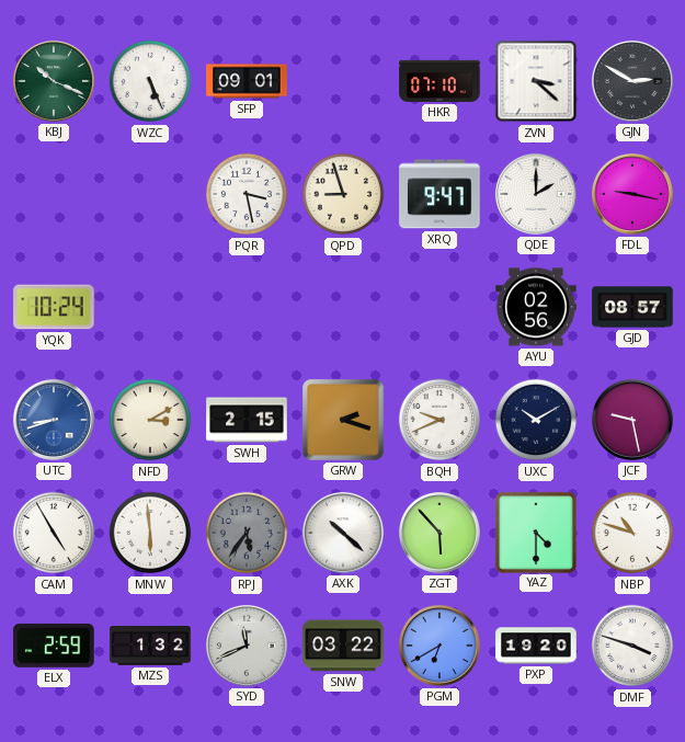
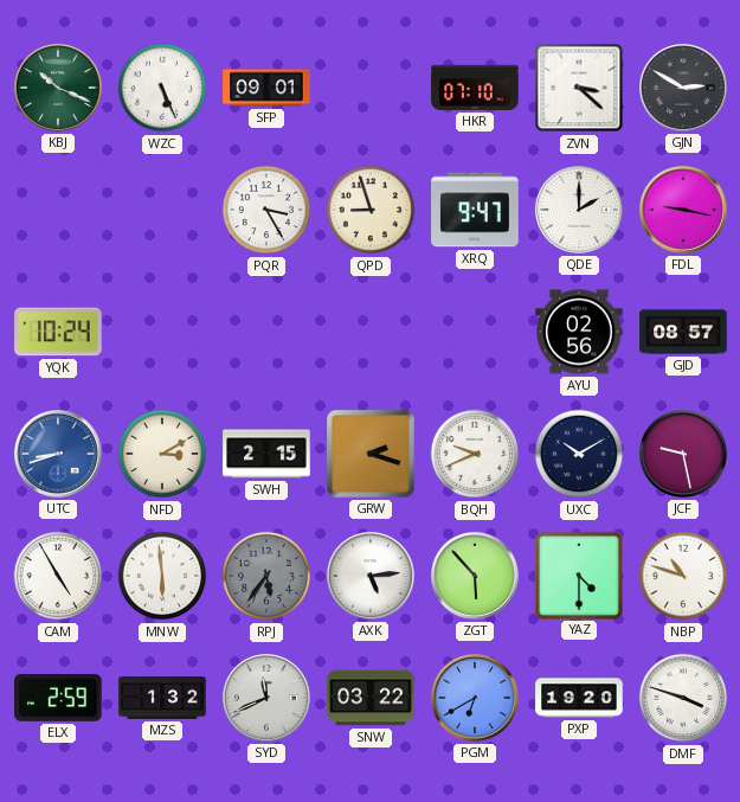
PQR: 3:28 -> 3:25 (266, 210)
AXK: 10:22 -> 5:14 (371, 576)
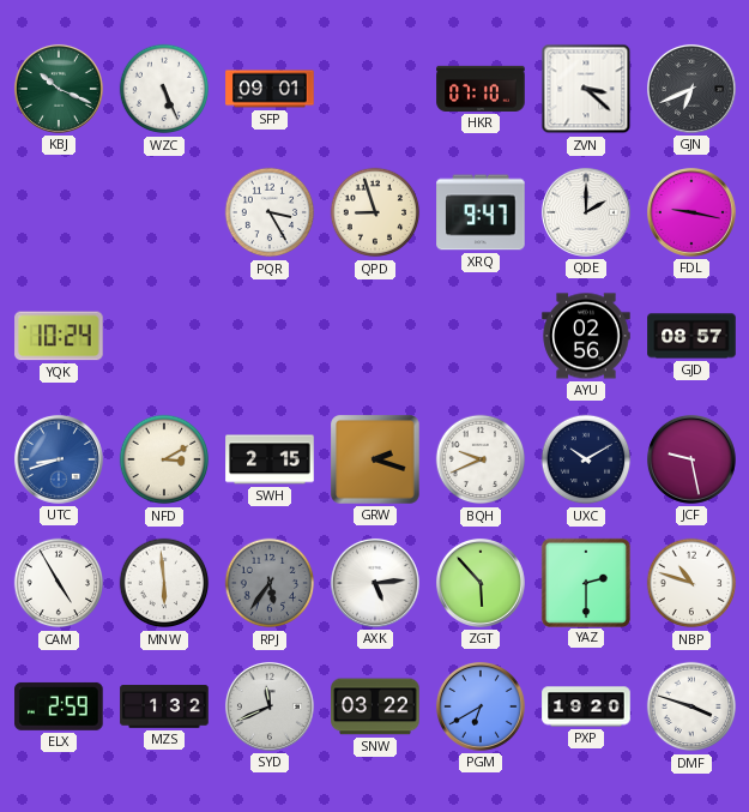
GJN: 2:50 -> 6:41 (691, 89)
YAZ: 4:30 -> 2:30 (585, 582)
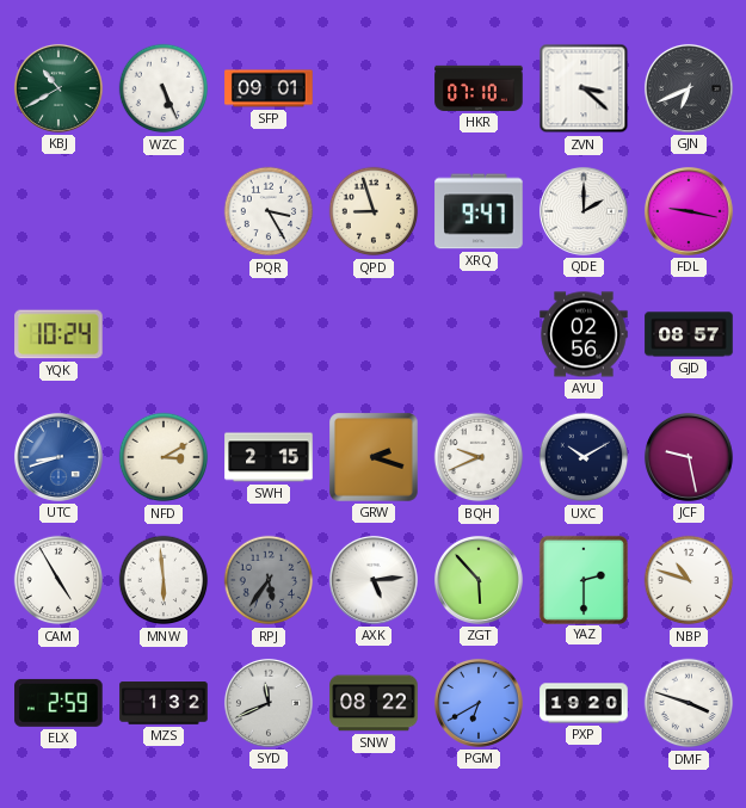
KBJ: 10:19 -> 10:40 (58, 88)
SNW: 03:22 -> 08:22 (374, 703)
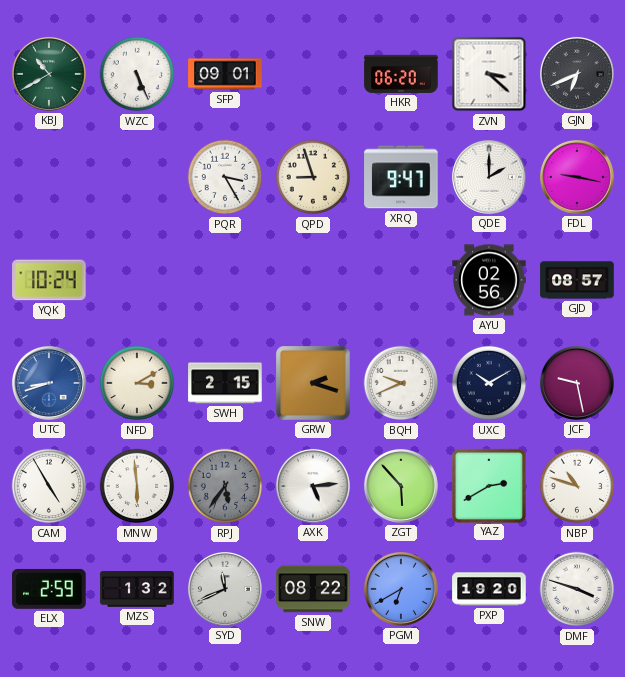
HKR: 07:10 -> 06:20 (401, 74)
YAZ: 2:30 -> 2:40 (488, 485)
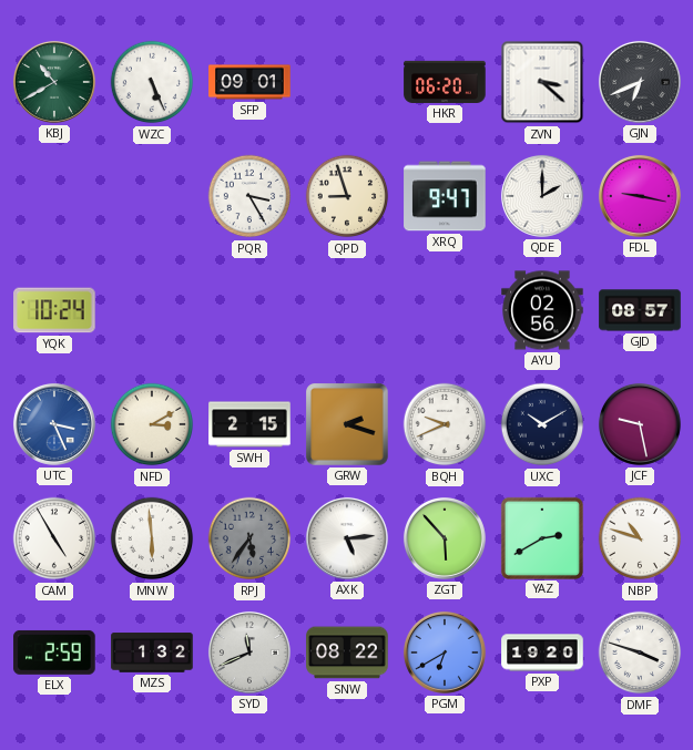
UTC: 8:42 -> 3:26 (54, 424)
